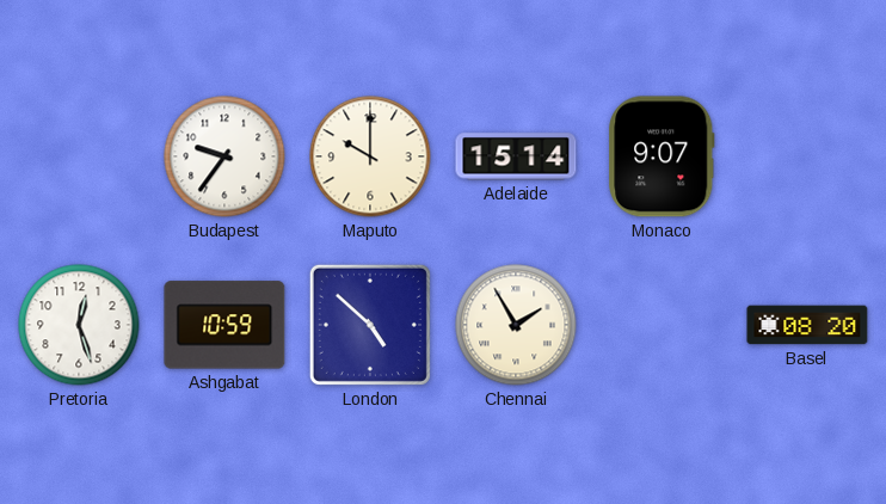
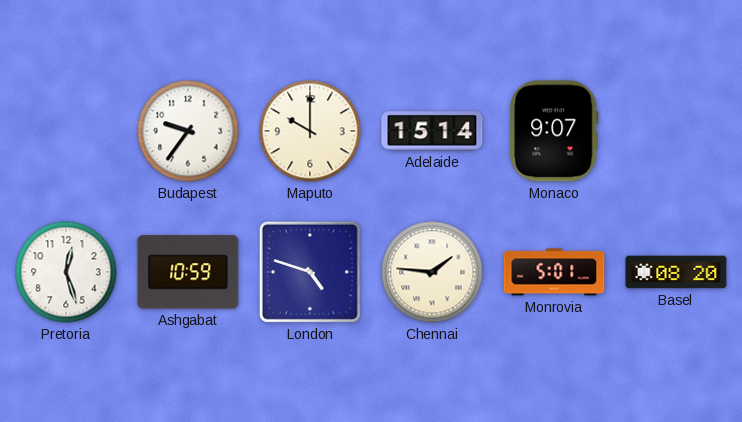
London: 4:52 -> 4:48 (310, 272)
Chennai: 1:55 -> 1:46 (432, 272)
Monrovia: none -> 5:01 (554, 272)
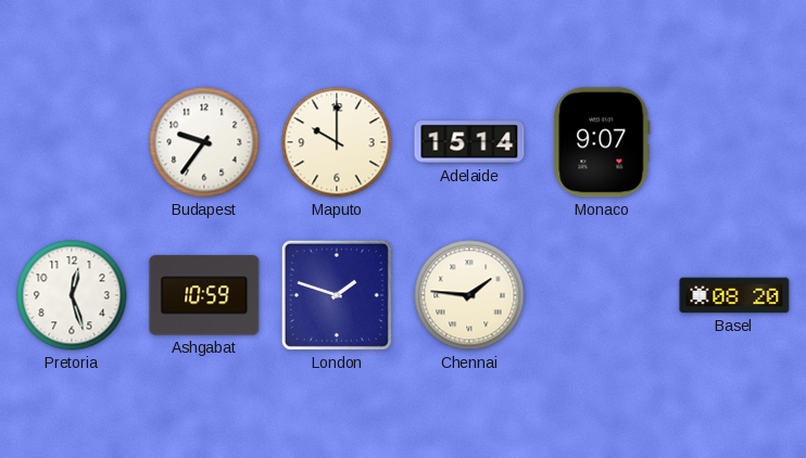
London: 4:48 -> 1:48 (337, 295)
Monrovia: 5:01 -> none (554, 272)
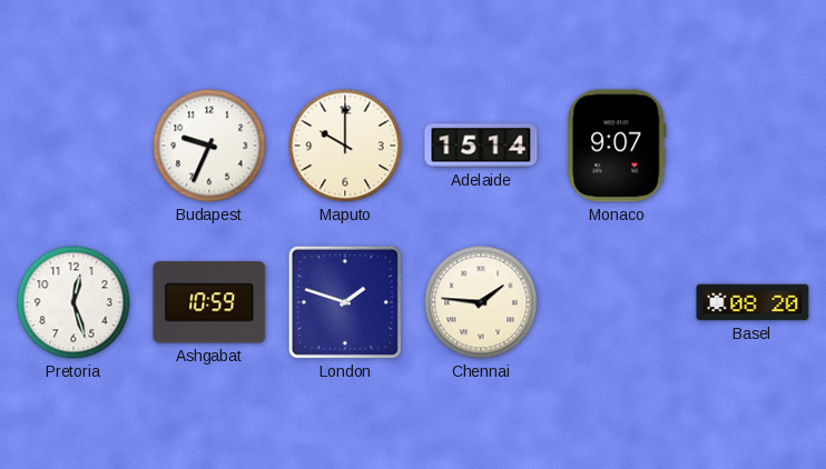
Budapest: 9:36 -> 9:34 (209, 146)
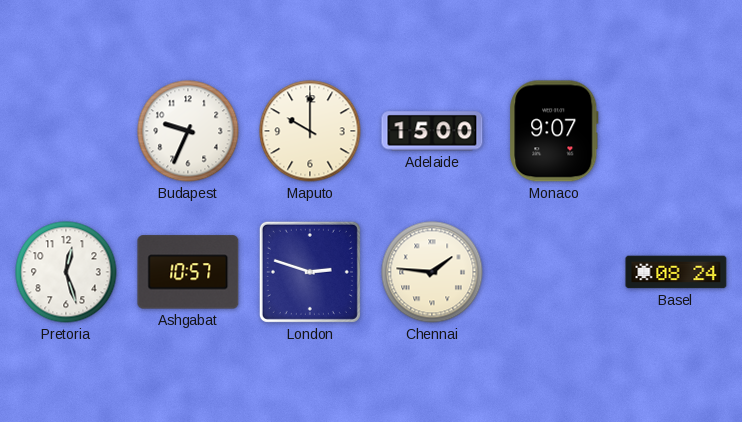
Adelaide: 15:14 -> 15:00 (432, 131)
Ashgabat: 10:59 -> 10:57 (188, 272)
London: 1:48 -> 2:48 (310, 272)
Basel: 08:20 -> 08:24 (676, 272)
